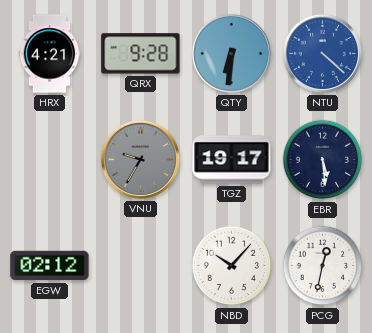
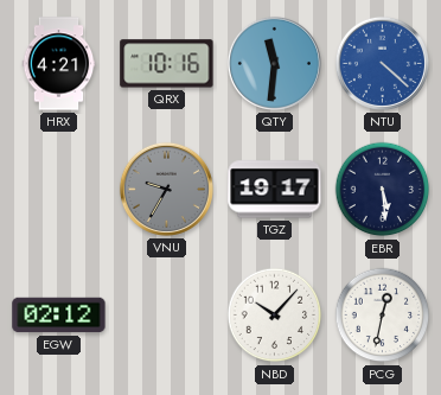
QRX: 9:28 -> 10:16 (167, 64)
QTY: 6:31 -> 11:31 (274, 63)
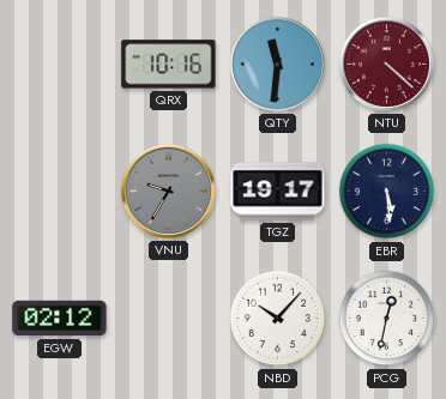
HRX: 4:21 -> none (59, 64)
NTU dial: blue -> burgundy (386, 64)
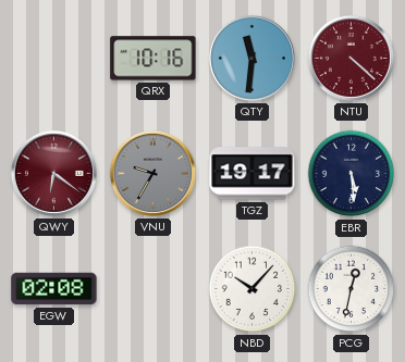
QWY: none -> 6:21 (53, 173)
EGW: 02:12 -> 02:08 (54, 289)
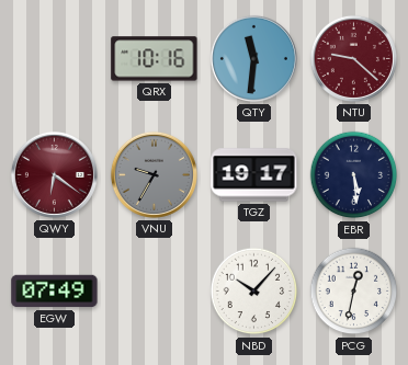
NTU: 4:22 -> 9:22 (353, 58)
EGW: 02:08 -> 07:49 (55, 292)
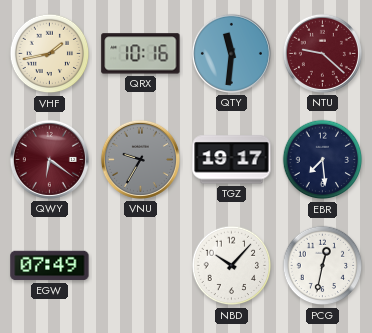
VHF: none -> 1:43 (50, 54)
EBR: 5:29 -> 7:29 (323, 160)
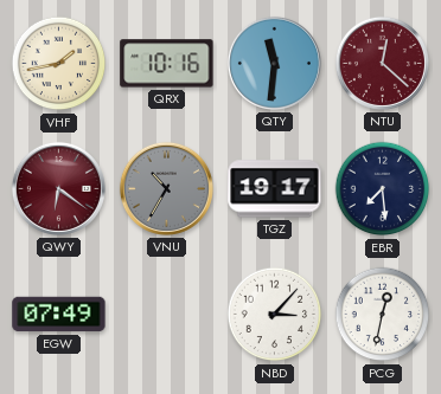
NTU: 9:22 -> 12:22 (382, 63)
VNU: 9:35 -> 10:35 (166, 188)
NBD: 10:07 -> 3:07 (275, 315)
